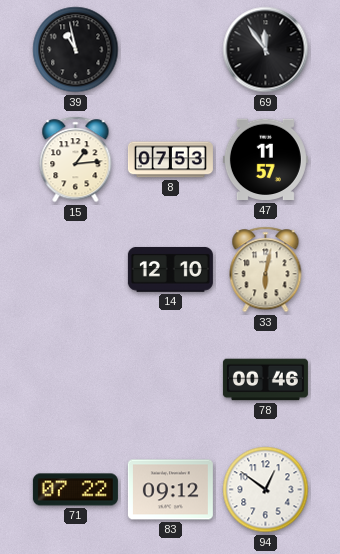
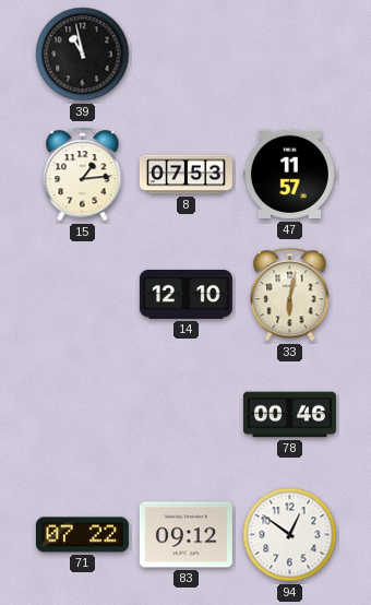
69: 11:54 -> none (266, 50)
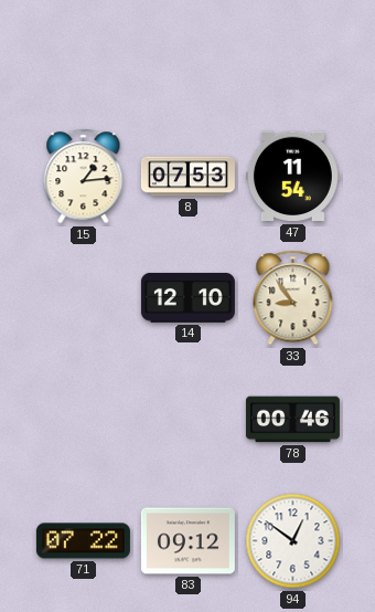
39: 10:58 -> none (83, 55)
47: 11:57 -> 11:54 (292, 177)
33: 6:02 -> 8:54 (293, 298)
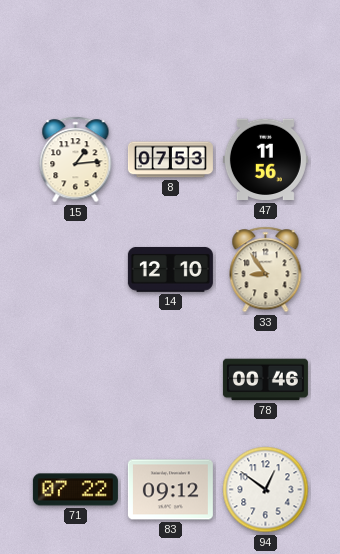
47: 11:54 -> 11:56 (265, 160)
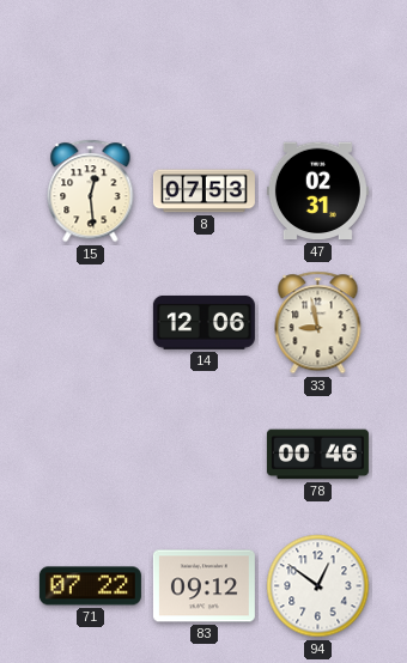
15: 1:14 -> 12:29 (91, 191)
47: 11:56 -> 02:31 (317, 191)
14: 12:10 -> 12:06 (203, 323)
33: 8:54 -> 8:58 (318, 323)
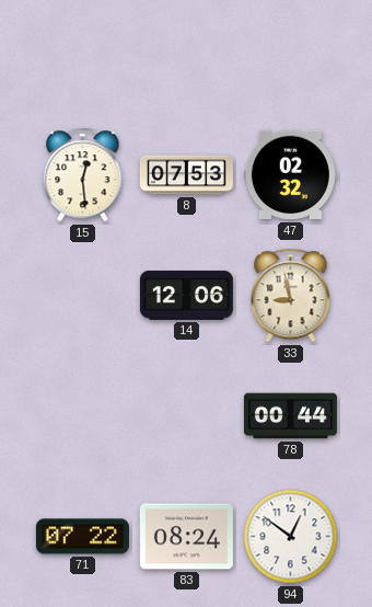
47: 02:31 -> 02:32 (290, 175)
78: 00:46 -> 00:44 (290, 416)
83: 09:12 -> 08:24 (186, 537)
